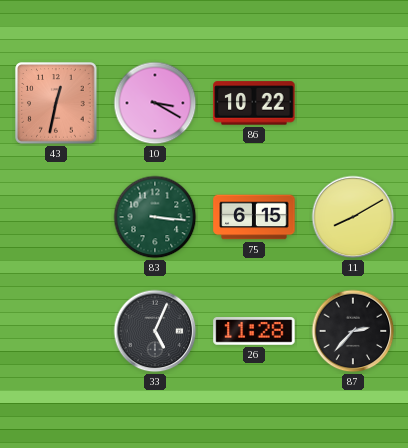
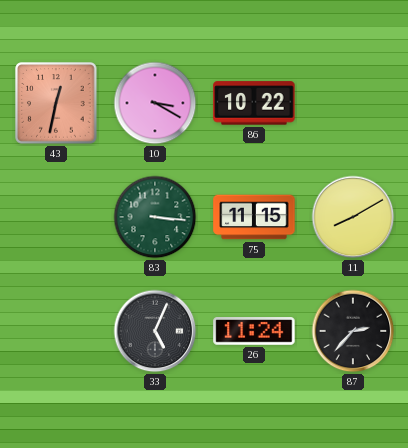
75: 6:15 -> 11:15 (254, 217)
26: 11:28 -> 11:24 (254, 331)
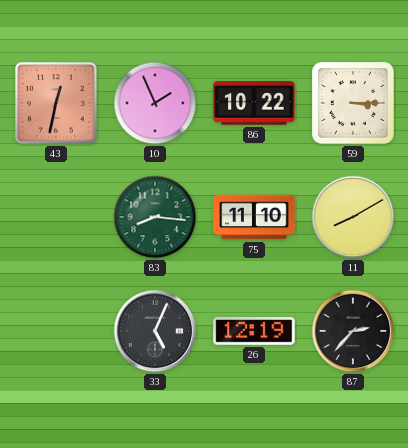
10: 3:20 -> 1:56 (155, 103)
59: none -> 3:15 (353, 103)
83: 3:16 -> 8:16 (155, 217)
75: 11:15 -> 11:10 (254, 217)
26: 11:24 -> 12:19 (254, 331)
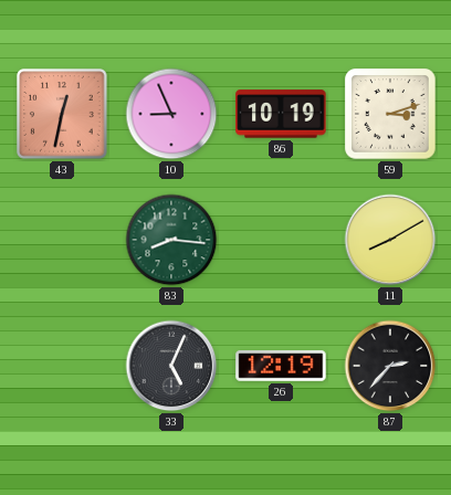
10: 1:56 -> 8:56 (171, 114)
86: 10:22 -> 10:19 (281, 114)
59: 3:15 -> 3:12 (390, 114)
75: 11:10 -> none (254, 217)
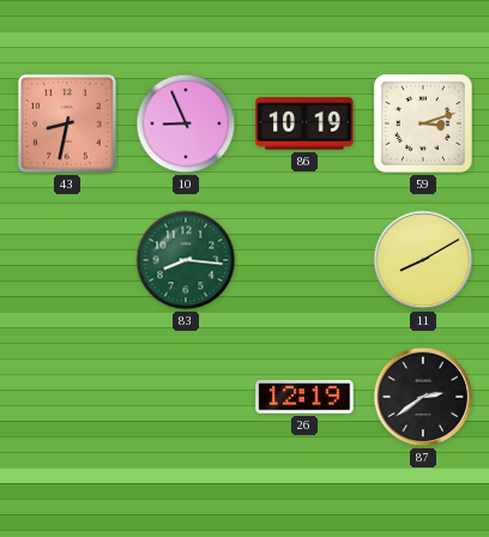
43: 12:32 -> 8:32 (67, 123)
33: 5:04 -> none (171, 366)
87: 2:37 -> 2:39 (423, 397)
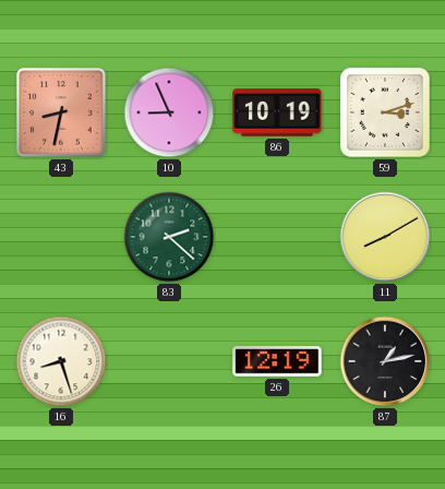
83: 8:16 -> 2:22 (169, 237)
16: none -> 8:27 (61, 361)
87: 2:39 -> 1:13 (385, 361)
